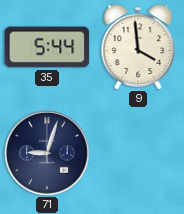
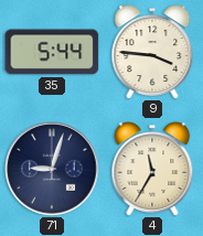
9: 3:59 -> 3:46 (152, 52)
4: none -> 11:35 (152, 169)
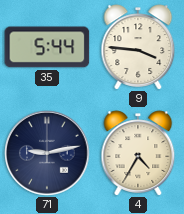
71: 9:03 -> 9:13 (47, 153)
4: 11:35 -> 4:35 (138, 153)
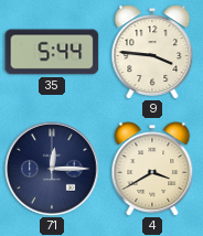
71: 9:13 -> 12:15 (52, 169)
4: 4:35 -> 3:40 (152, 169)
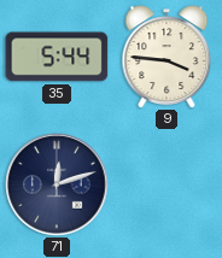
71: 12:15 -> 12:12 (57, 184)
4: 3:40 -> none (152, 169)
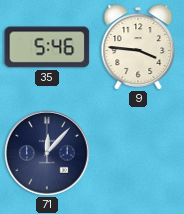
35: 5:44 -> 5:46 (47, 47)
71: 12:12 -> 12:07 (47, 153)
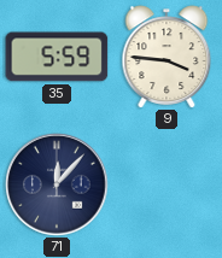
35: 5:46 -> 5:59 (57, 57)
